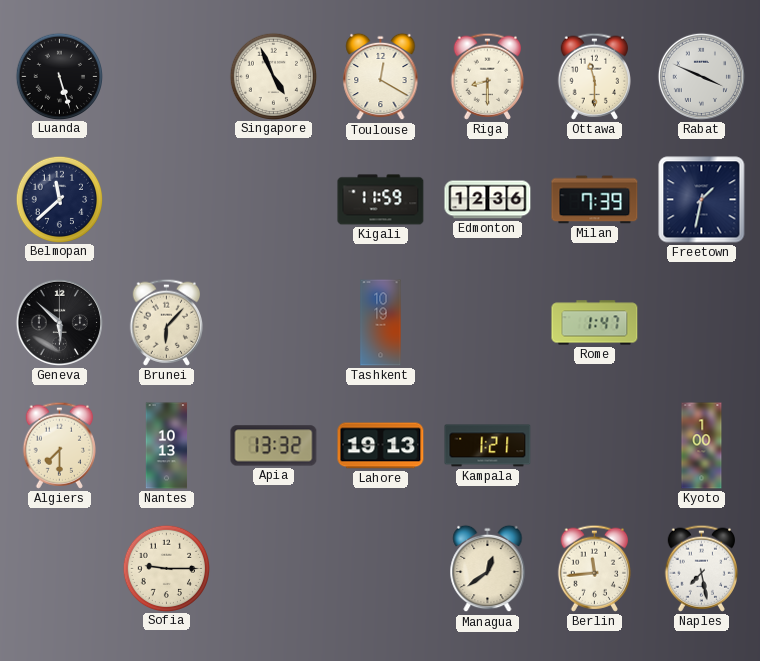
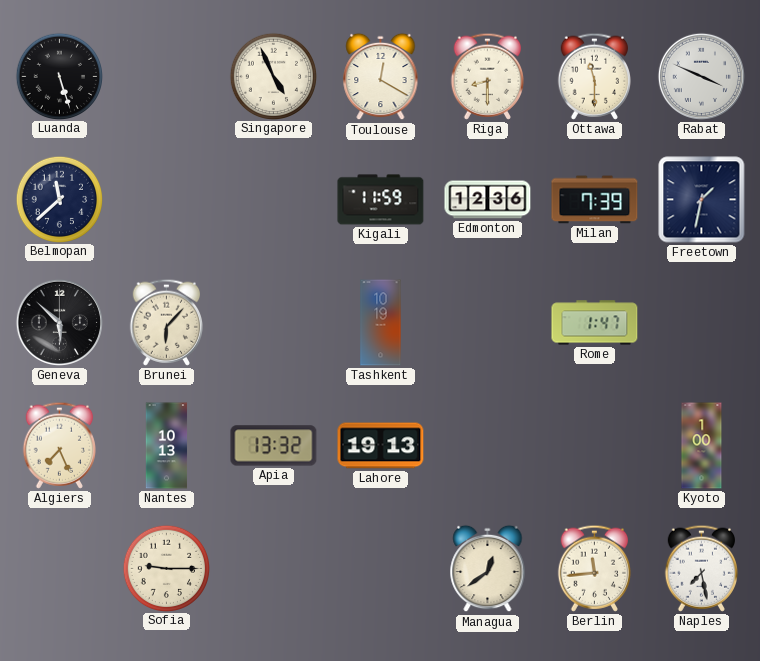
Algiers: 7:30 -> 7:26 (60, 445)
Kampala: 1:21 -> none (488, 446)
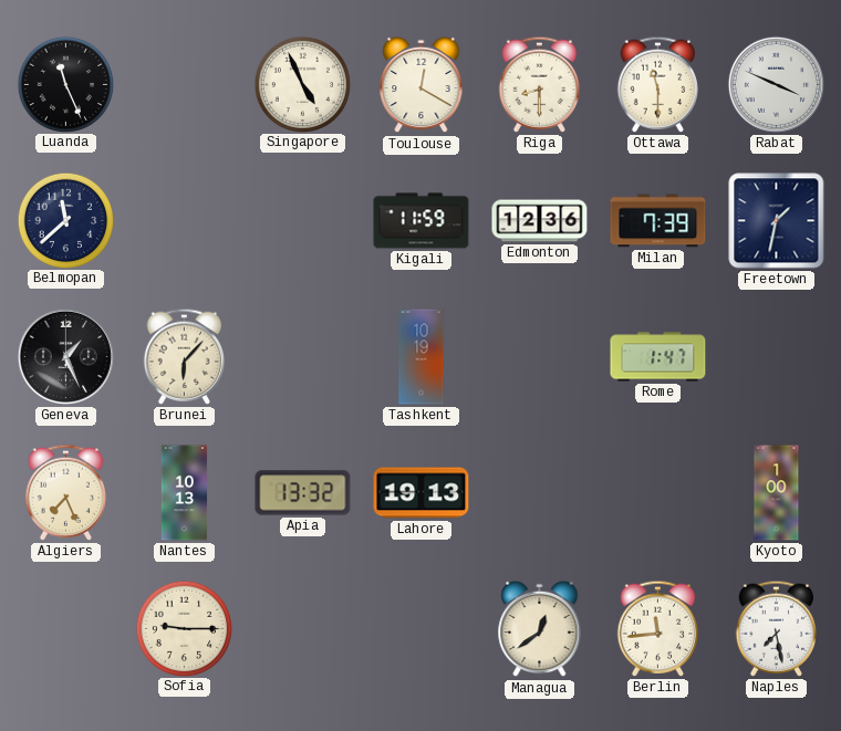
Luanda: 5:27 -> 11:26 (65, 84)
Geneva: 5:52 -> 1:26 (65, 356)
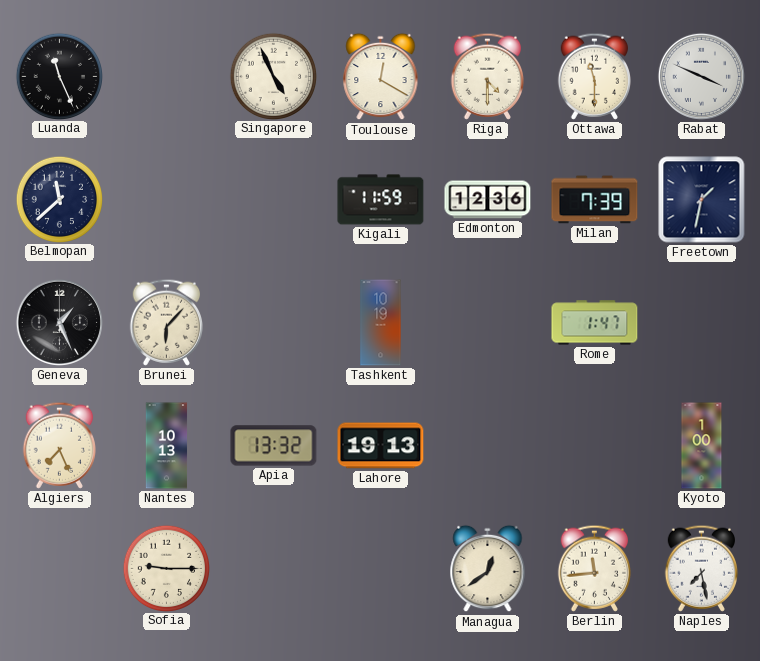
Riga: 8:30 -> 4:30 (488, 76)
